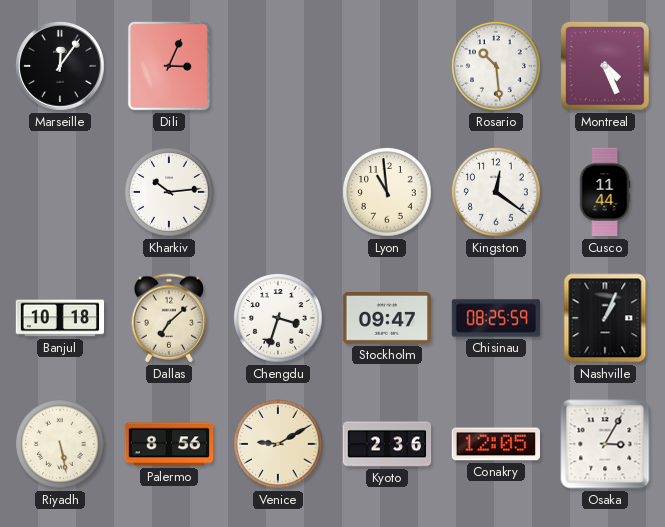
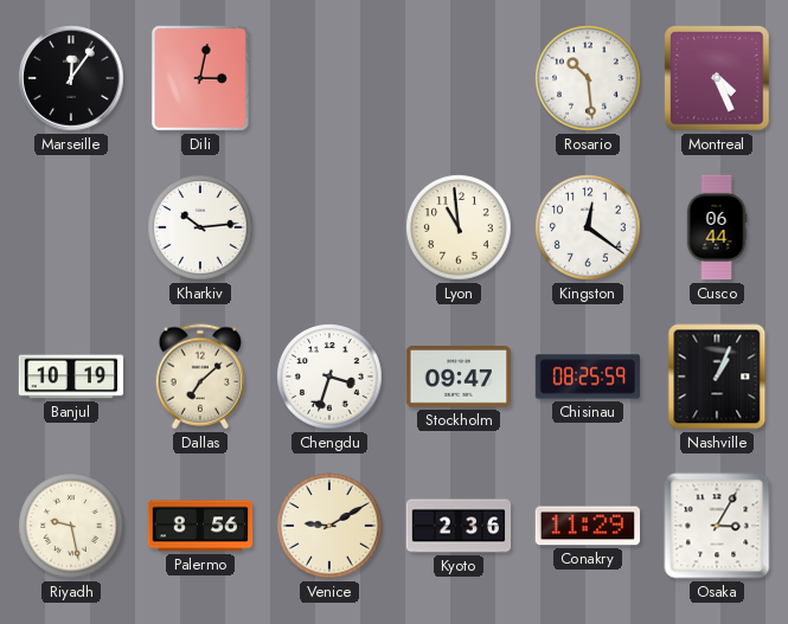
Dili: 3:04 -> 3:02 (200, 78)
Cusco: 11:44 -> 06:44 (717, 227)
Banjul: 10:18 -> 10:19 (71, 377)
Riyadh: 5:28 -> 9:28 (71, 526)
Conakry: 12:05 -> 11:29 (587, 526)
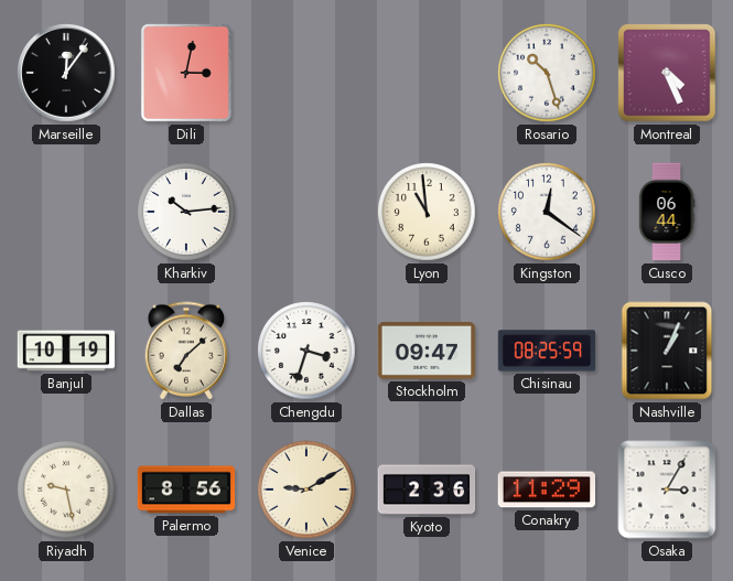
Rosario: 10:29 -> 10:27 (547, 73)
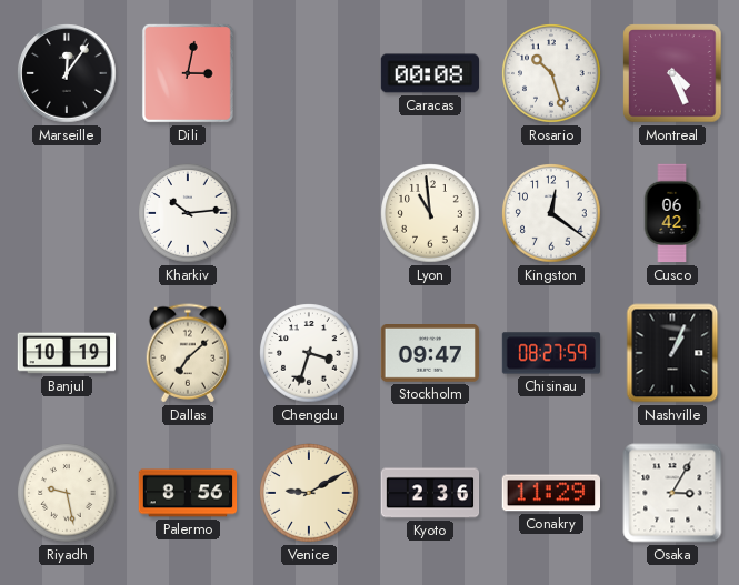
Caracas: none -> 00:08 (429, 73)
Cusco: 06:44 -> 06:42 (672, 213)
Chisinau: 08:25 -> 08:27 (551, 353)
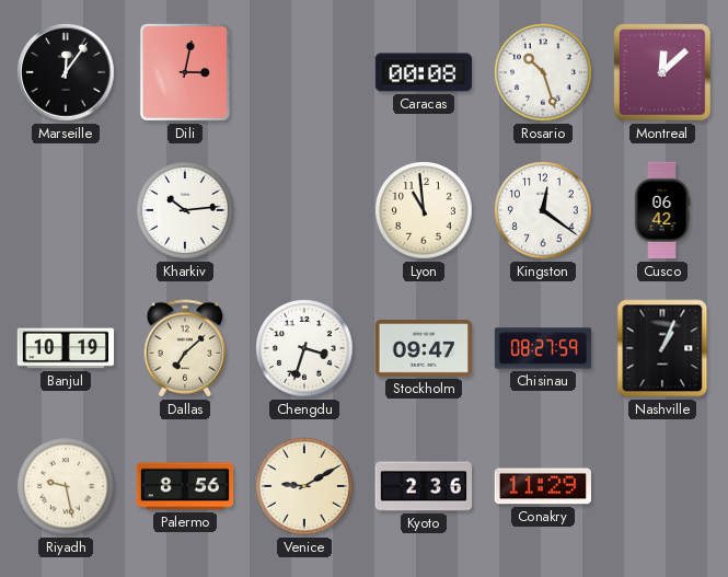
Montreal: 4:26 -> 12:08 (662, 72)
Osaka: 3:05 -> none (672, 493)
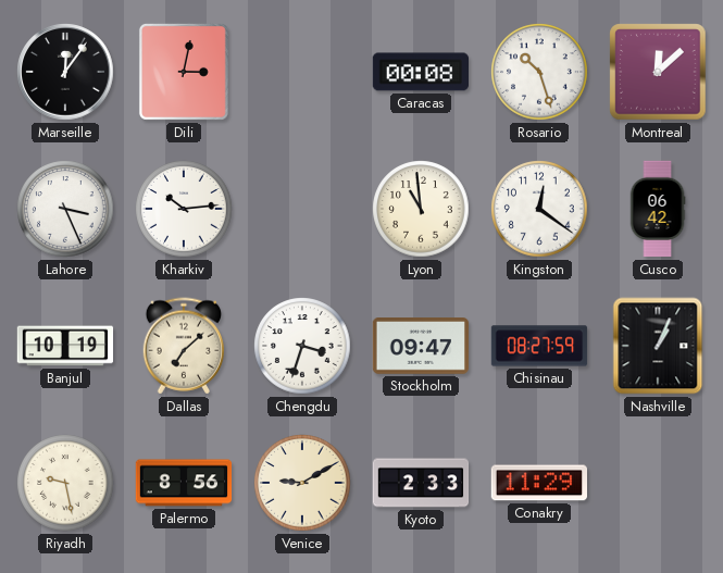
Lahore: none -> 3:26 (65, 209)
Kyoto: 2:36 -> 2:33 (421, 483)
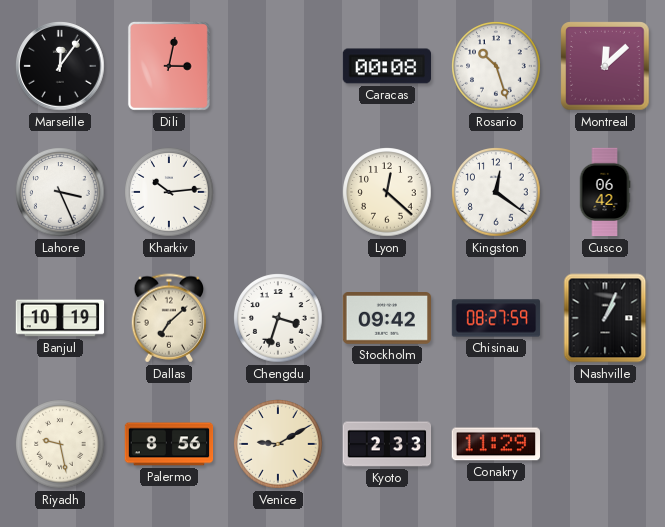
Lyon: 10:59 -> 12:22 (387, 192)
Stockholm: 09:47 -> 09:42 (387, 319)
